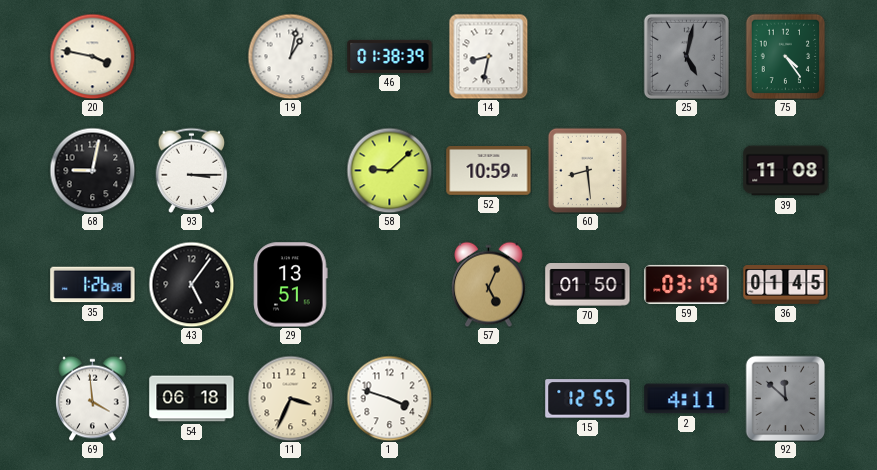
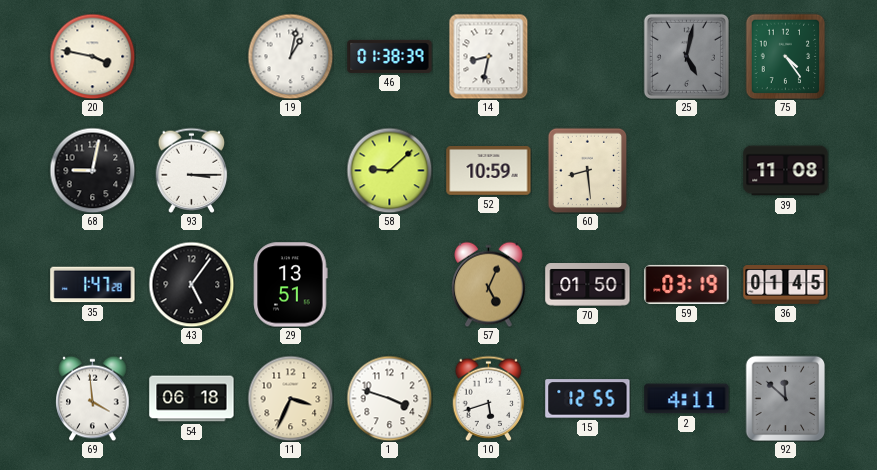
35: 1:26 -> 1:47 (93, 285)
10: none -> 5:42 (489, 398)
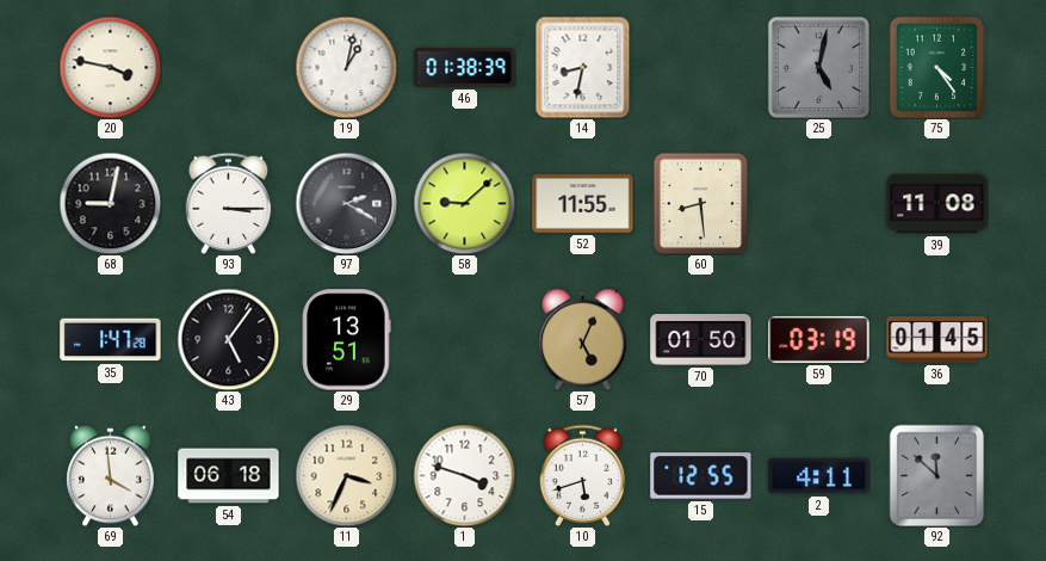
97: none -> 2:20 (346, 203)
52: 10:59 -> 11:55 (583, 204)
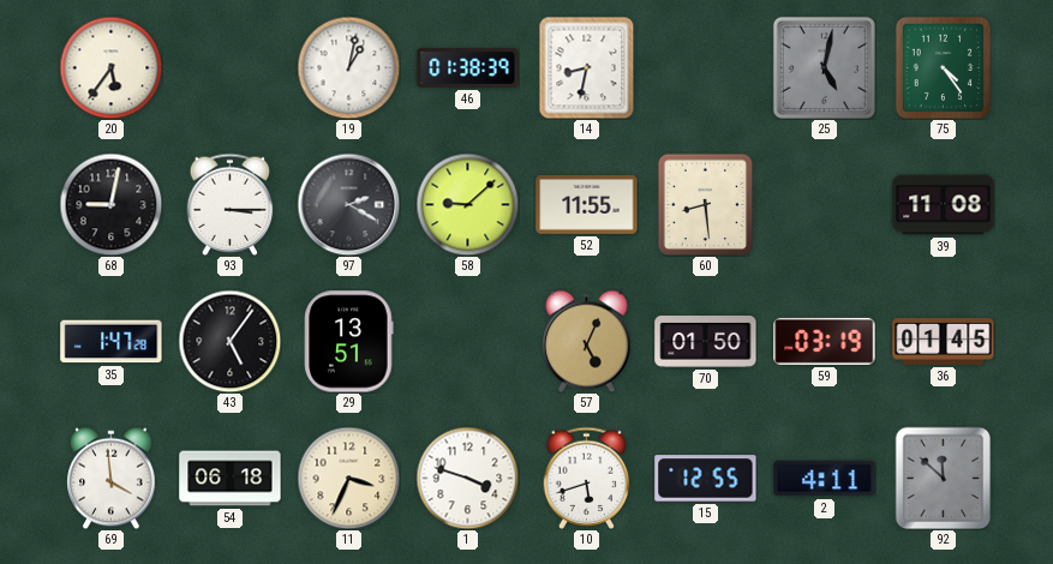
20: 3:47 -> 5:36 (110, 67)
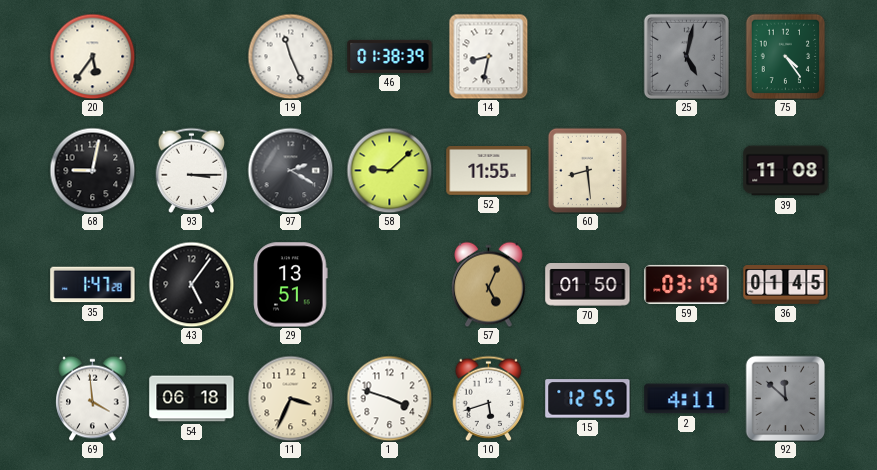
19: 1:02 -> 11:26 (290, 56)
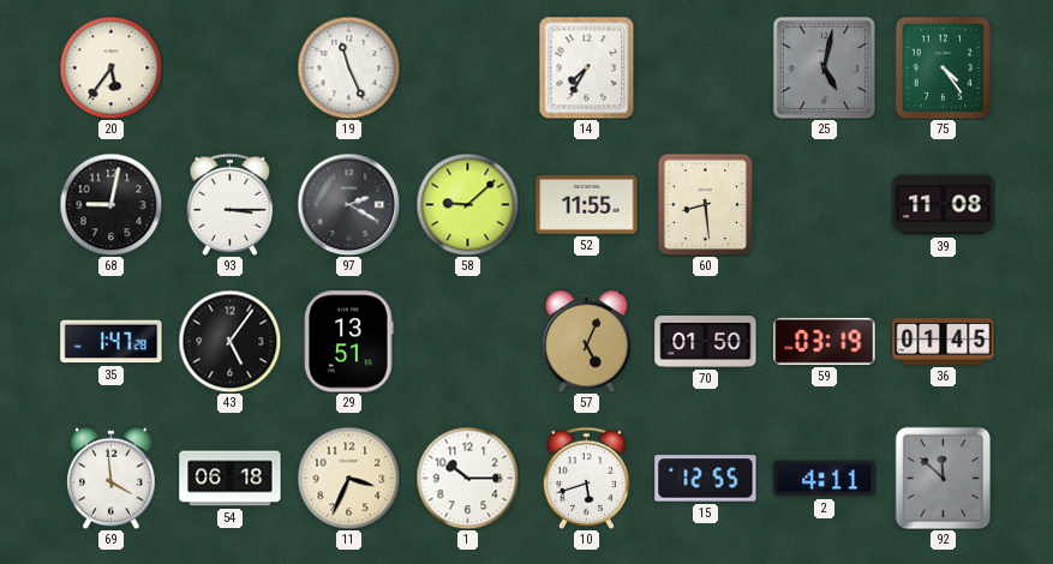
46: 01:38 -> none (390, 56)
14: 8:32 -> 7:35 (587, 67)
1: 3:48 -> 10:15 (467, 478)
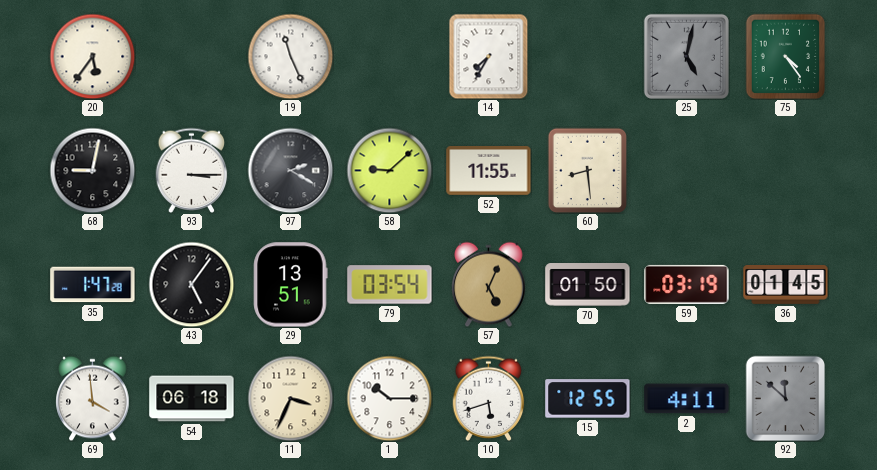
39: 11:08 -> none (944, 205)
79: none -> 03:54 (390, 285)
